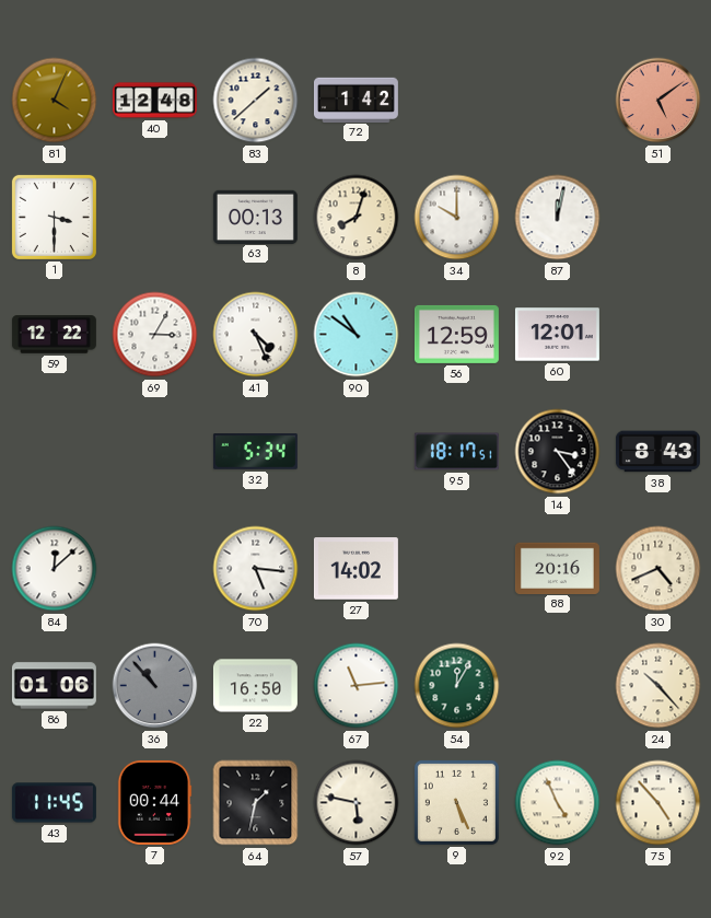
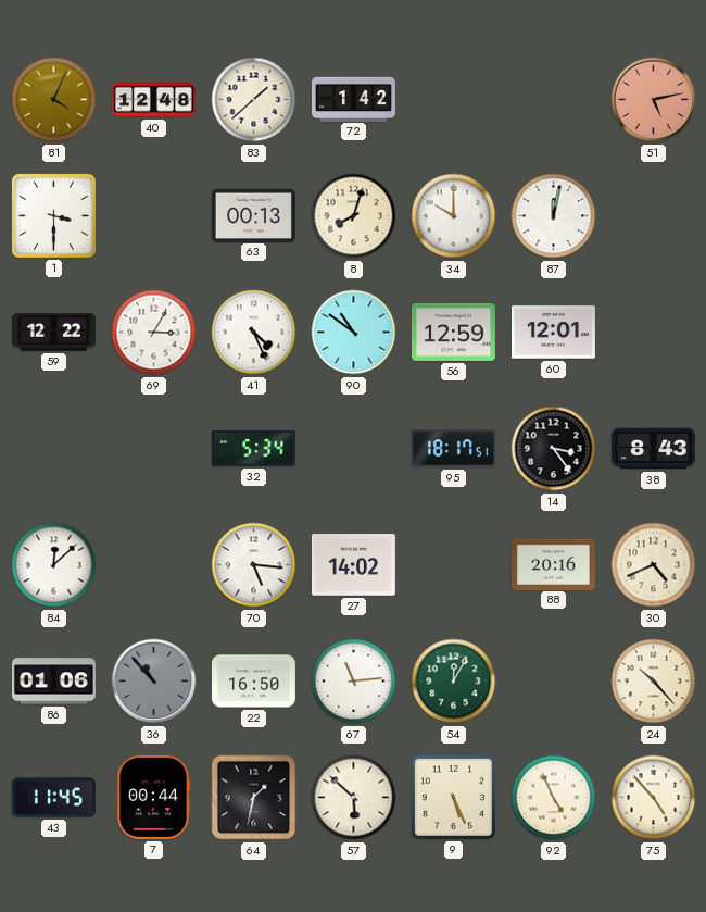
51: 5:09 -> 5:13 (654, 100)
57: 5:47 -> 5:52 (354, 798)
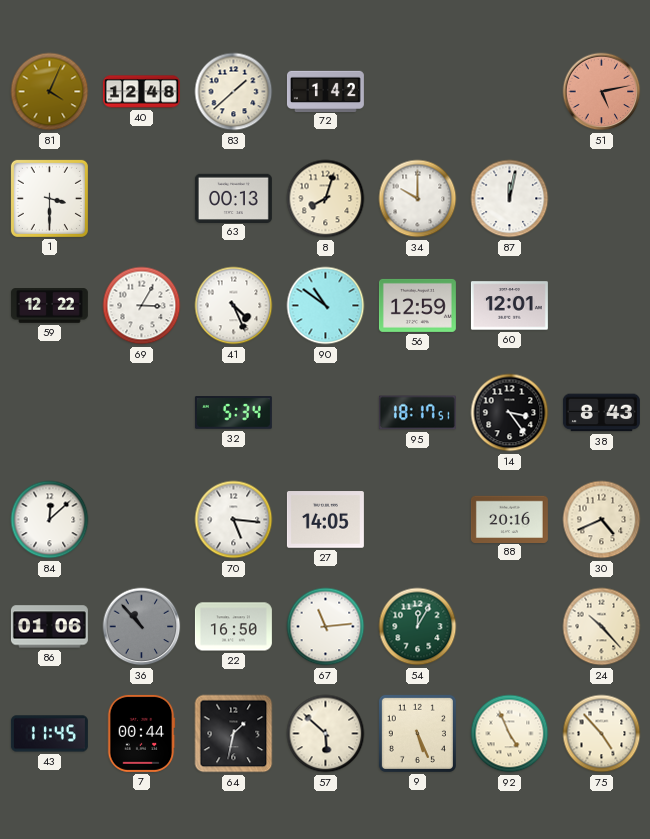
27: 14:02 -> 14:05 (325, 520)
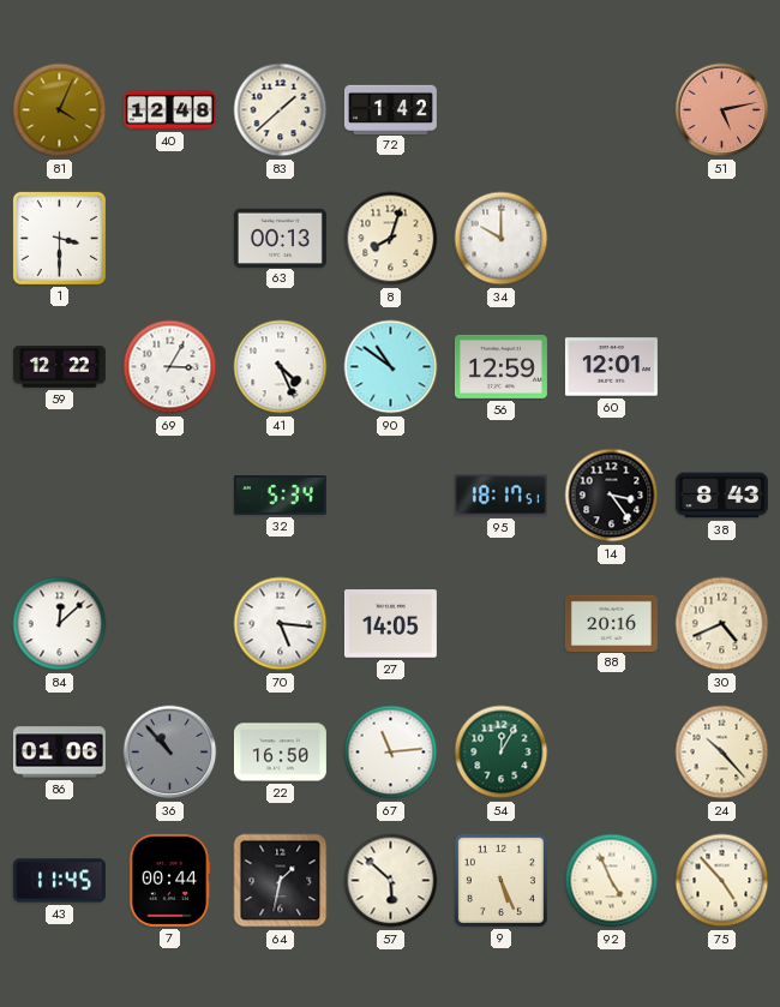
87: 12:02 -> none (510, 199)
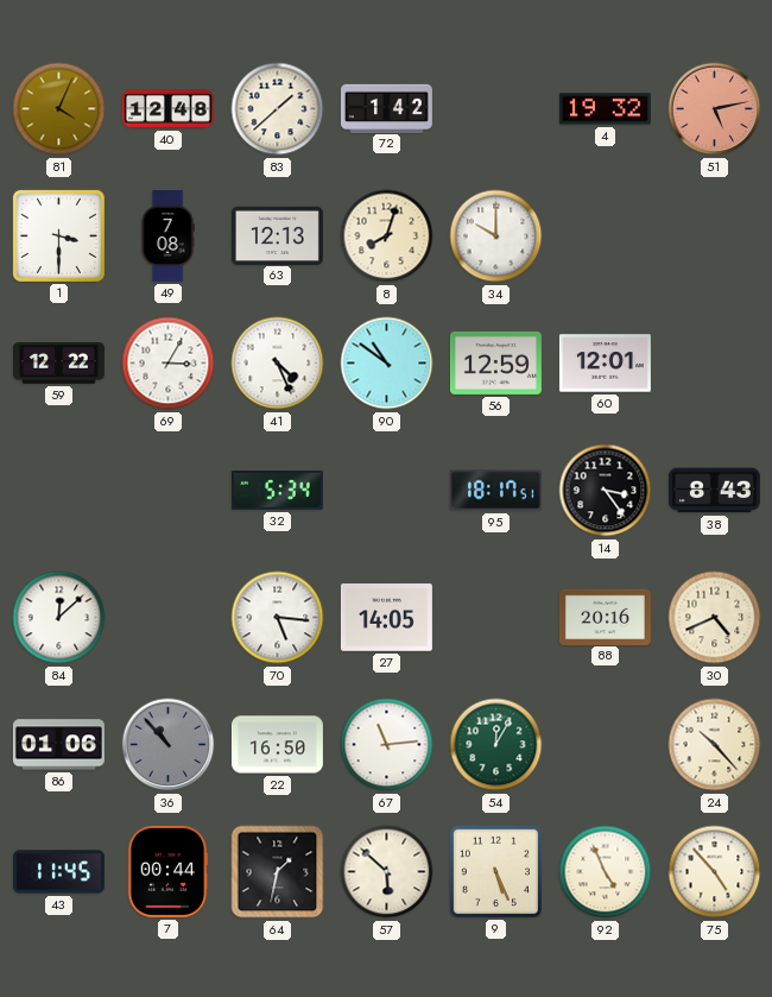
4: none -> 19:32 (605, 109)
49: none -> 7:08 (167, 235)
63: 00:13 -> 12:13 (277, 235)
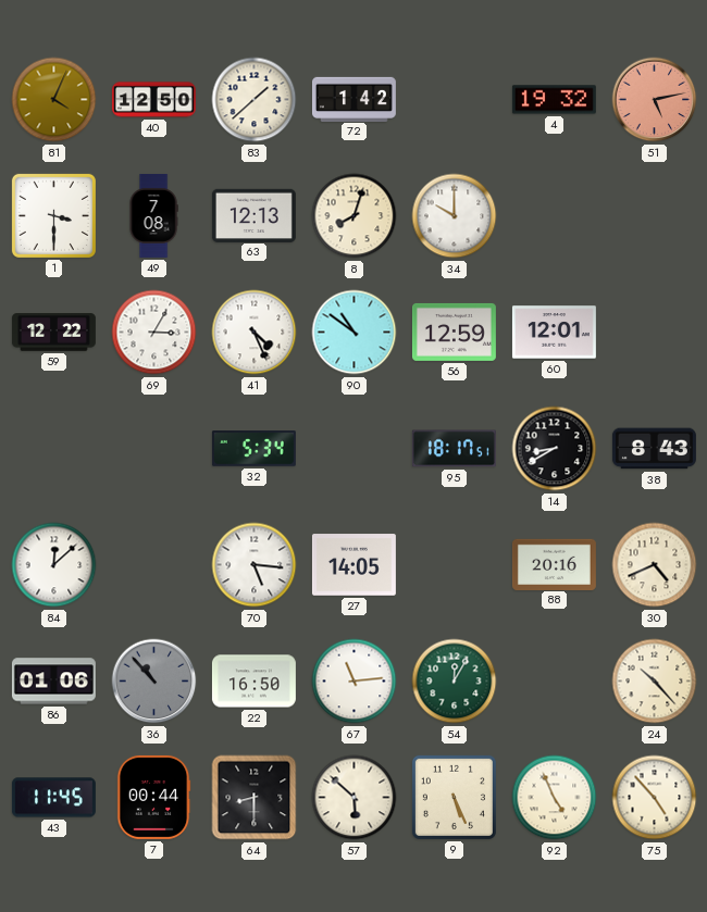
40: 12:48 -> 12:50 (153, 100)
14: 3:24 -> 8:40 (555, 449)
64: 1:32 -> 8:30 (255, 798)
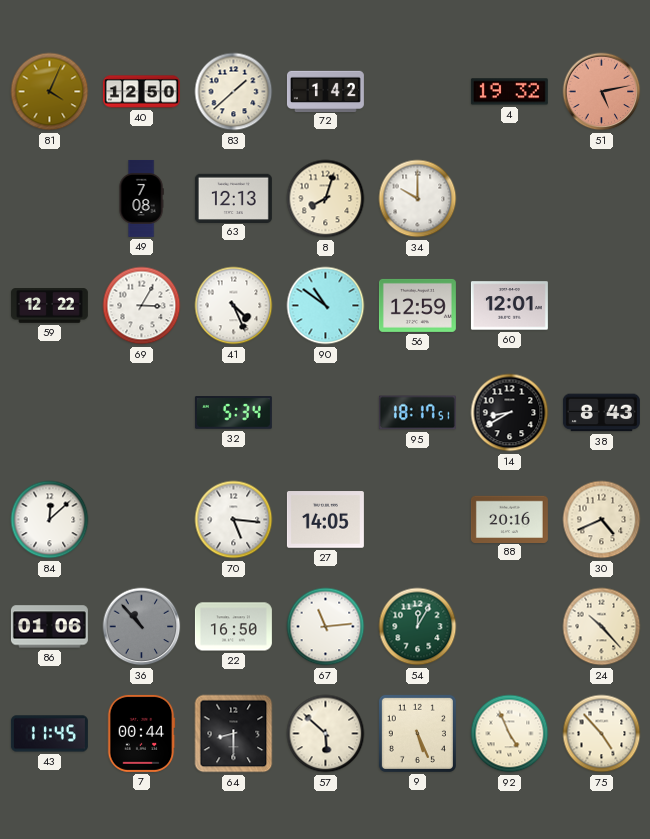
1: 3:30 -> none (53, 215)
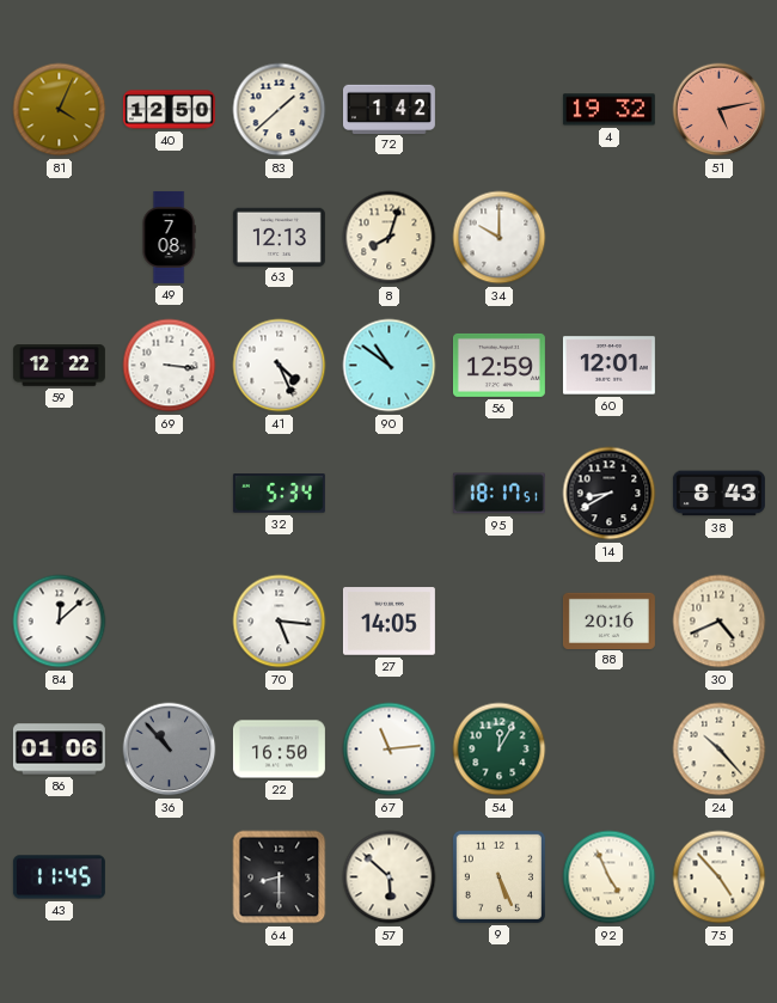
69: 3:05 -> 3:16 (170, 366)
7: 00:44 -> none (141, 733)
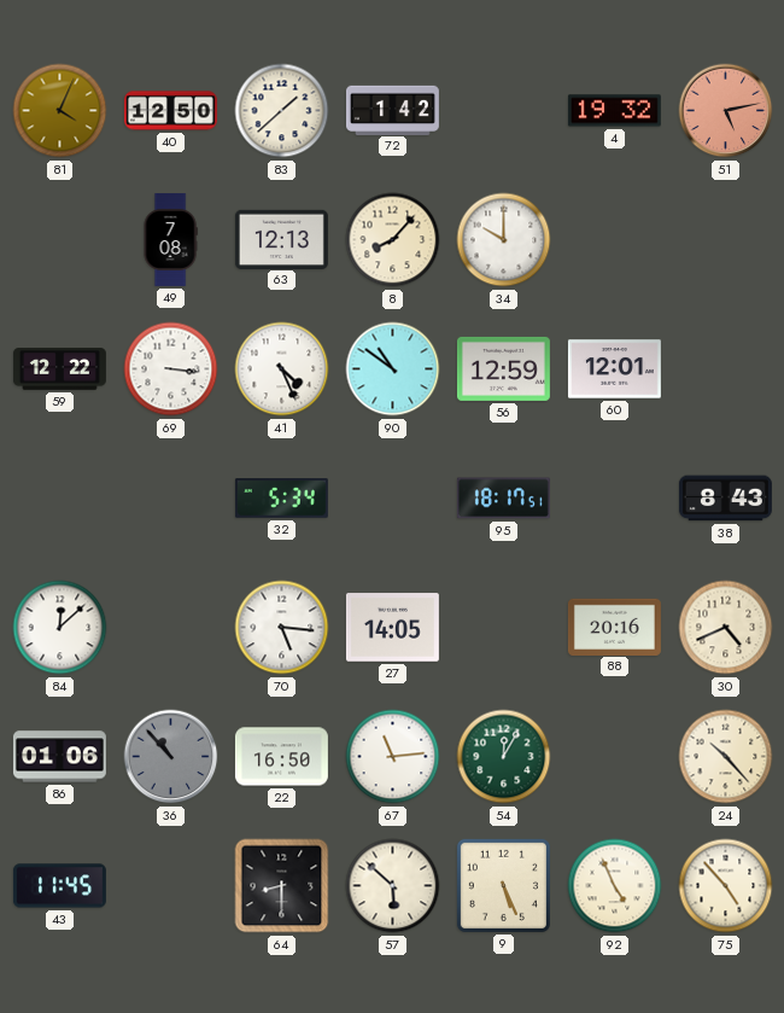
8: 8:03 -> 8:07 (393, 240)
14: 8:40 -> none (610, 494)
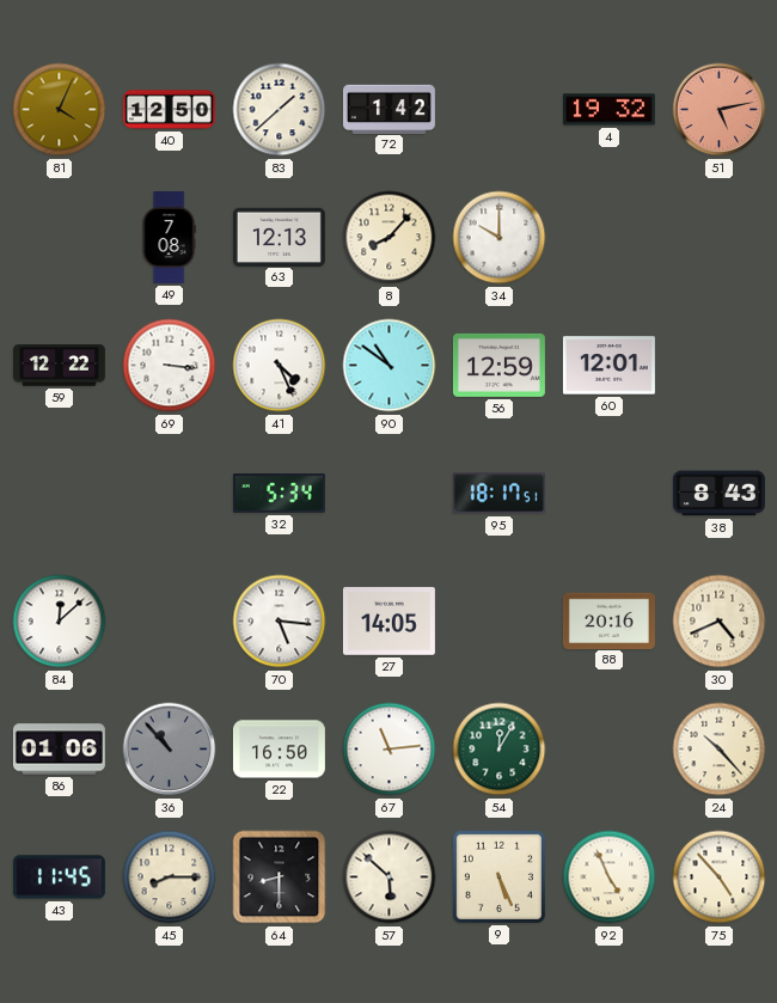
45: none -> 8:15 (170, 877)
